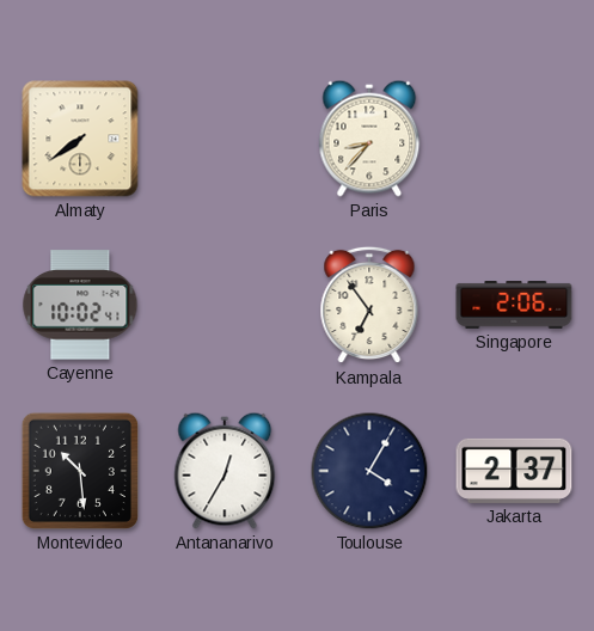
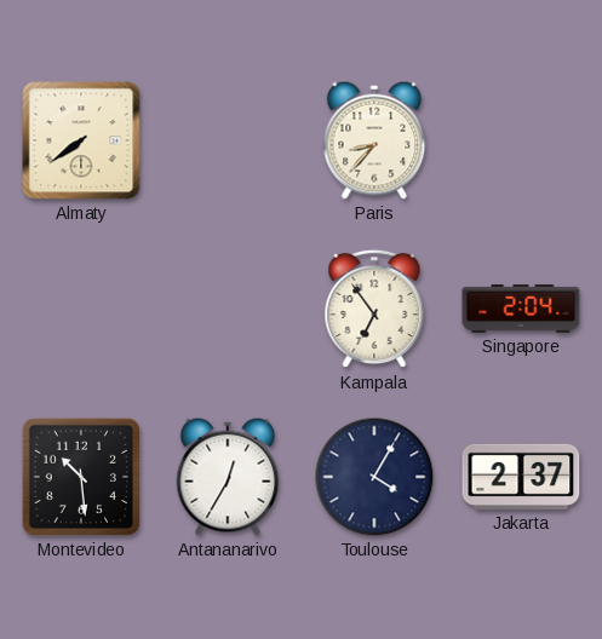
Cayenne: 10:02 -> none (80, 305)
Singapore: 2:06 -> 2:04 (521, 310)
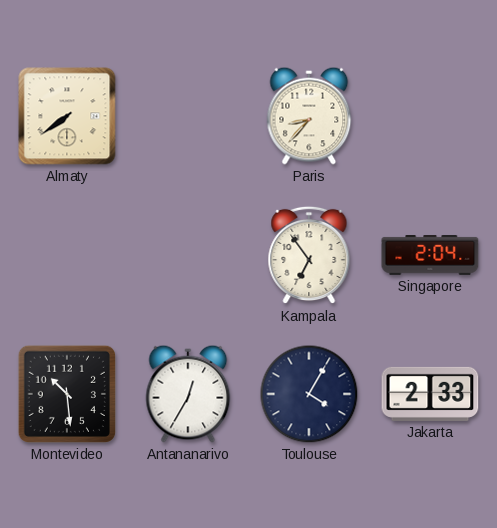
Jakarta: 2:37 -> 2:33 (430, 394)
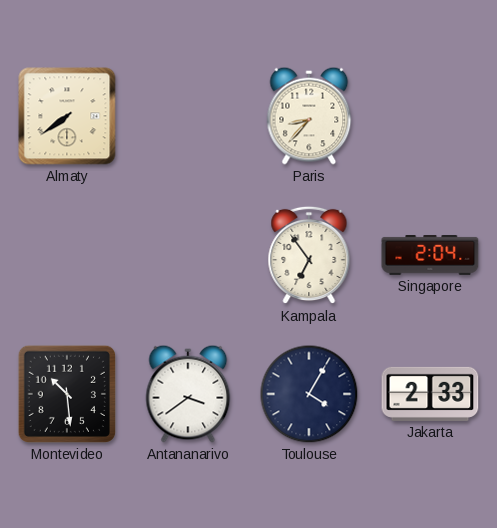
Antananarivo: 12:35 -> 3:39 (188, 394)
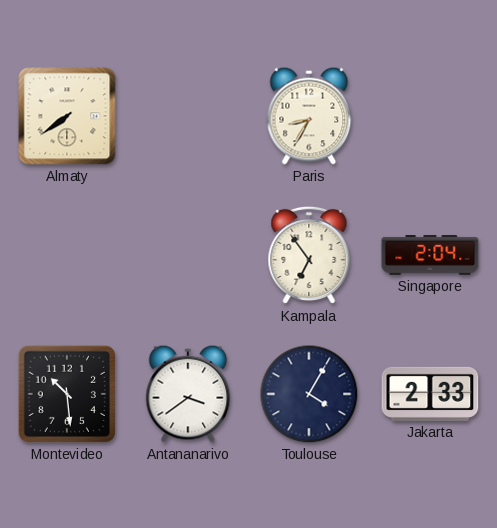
Paris: 8:37 -> 8:35 (309, 116)
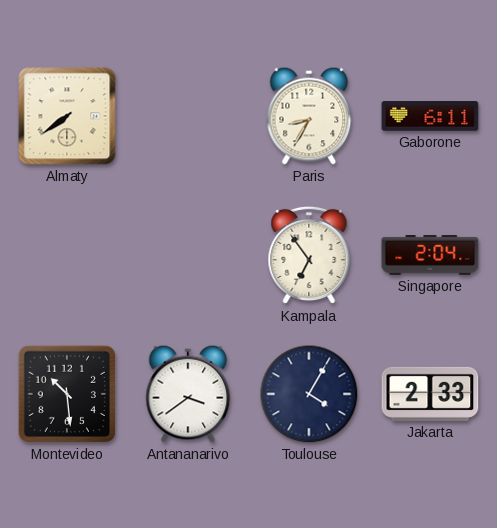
Gaborone: none -> 6:11 (430, 116)
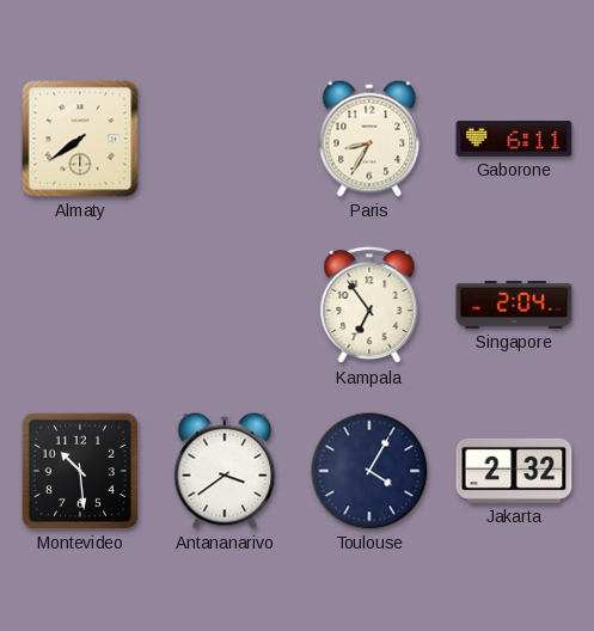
Jakarta: 2:33 -> 2:32 (514, 471)
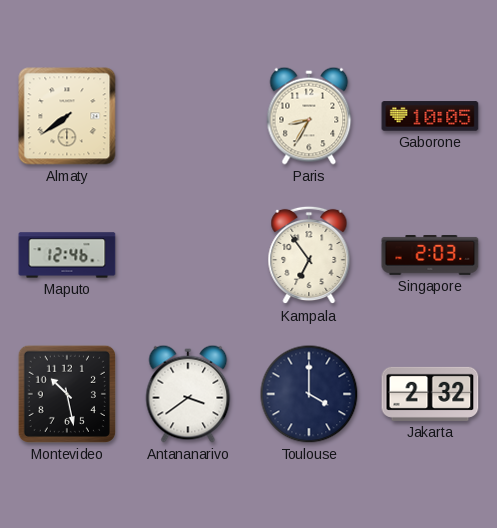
Gaborone: 6:11 -> 10:05 (430, 116)
Maputo: none -> 12:46 (67, 255)
Singapore: 2:04 -> 2:03 (430, 256)
Montevideo: 10:29 -> 10:28 (67, 394)
Toulouse: 4:05 -> 4:00 (309, 394)
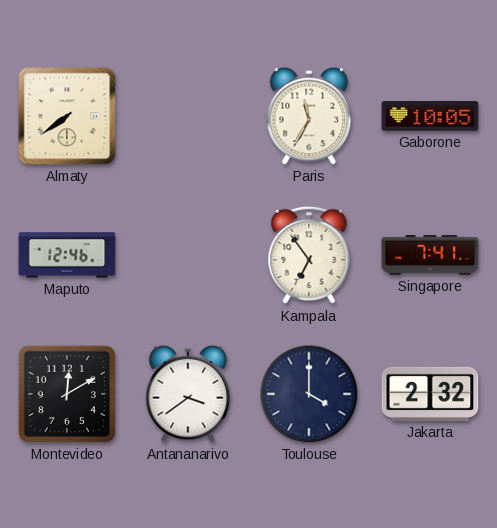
Paris: 8:35 -> 11:35 (309, 116)
Singapore: 2:03 -> 7:41 (430, 256)
Montevideo: 10:28 -> 12:10 (67, 394)
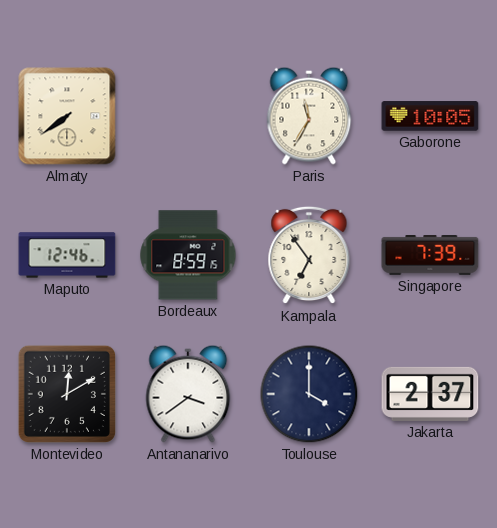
Bordeaux: none -> 8:59 (188, 255)
Singapore: 7:41 -> 7:39 (430, 256)
Jakarta: 2:32 -> 2:37 (430, 394)
